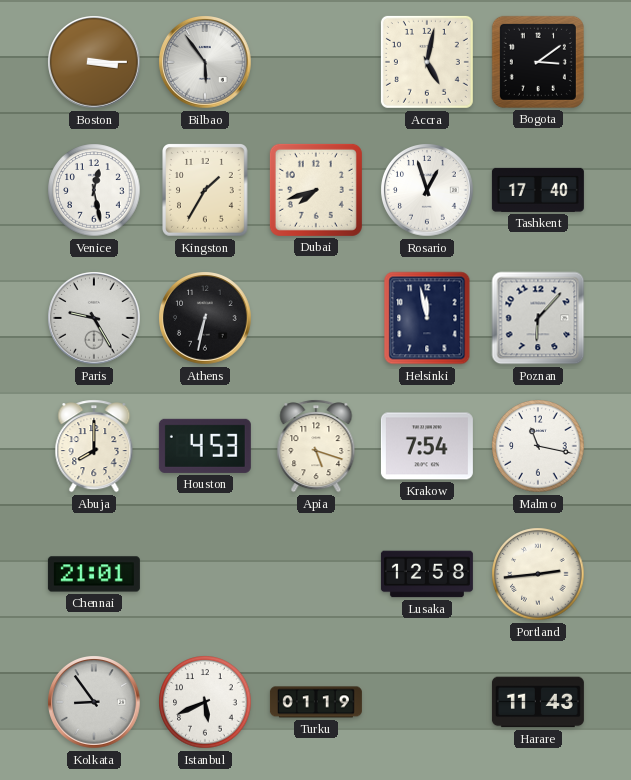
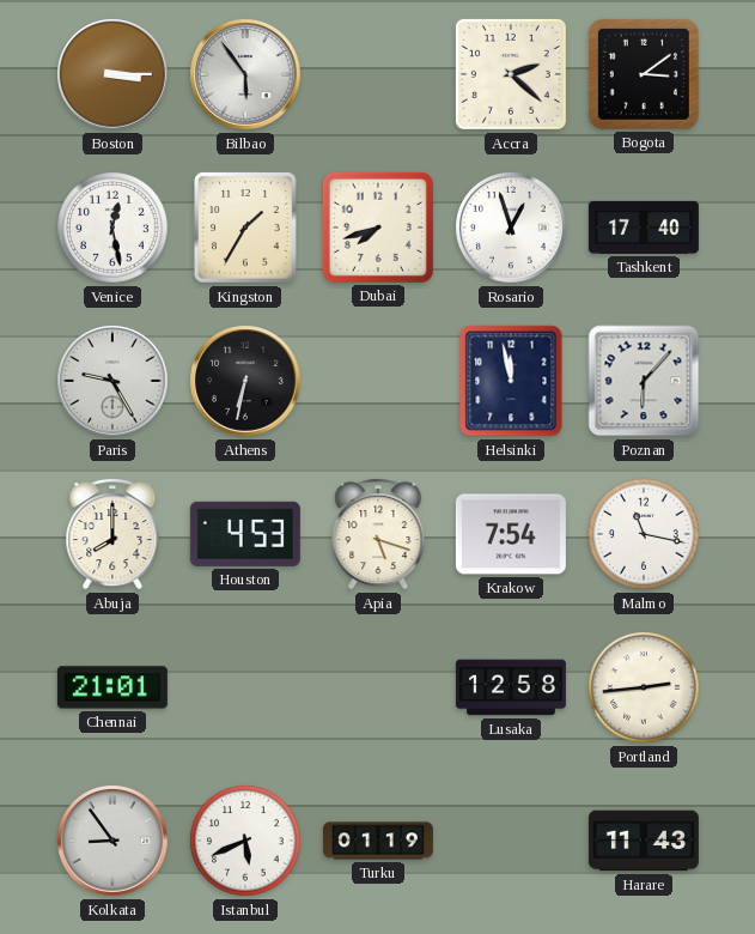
Accra: 5:02 -> 2:22 (511, 74)
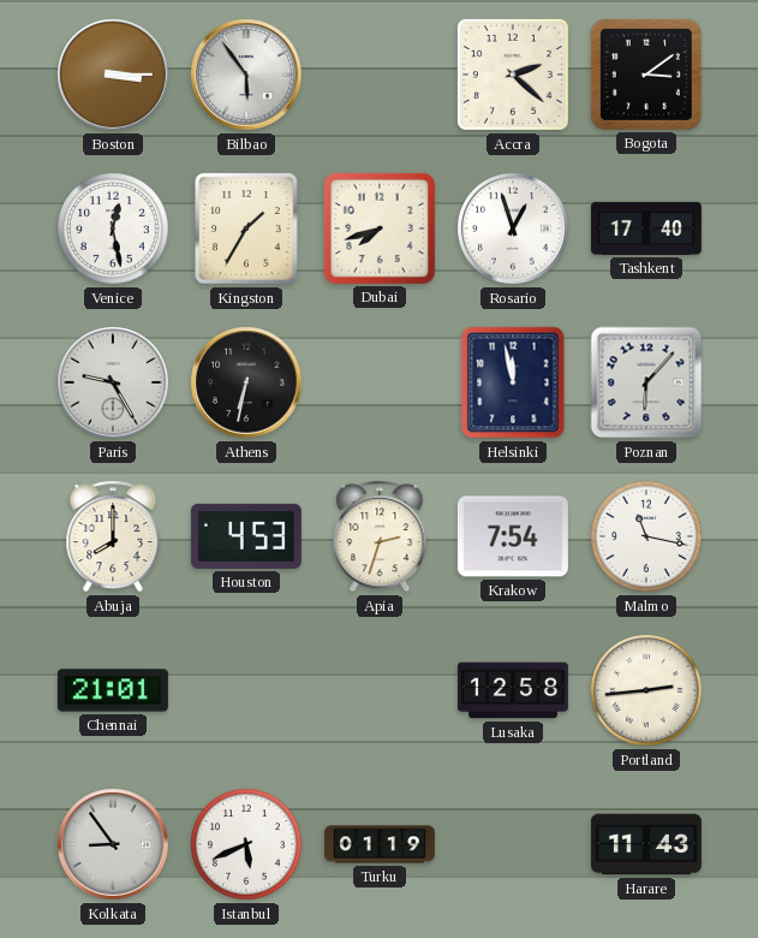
Apia: 5:18 -> 2:33 (380, 536)
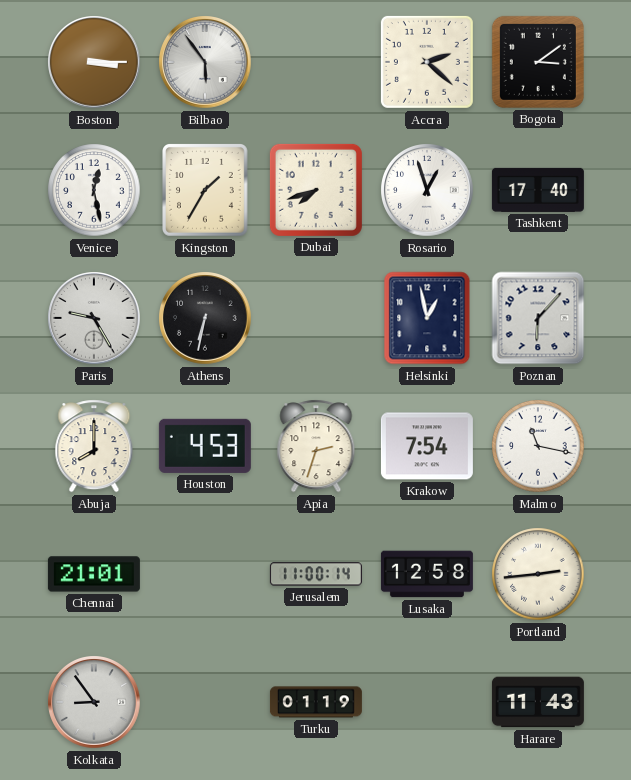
Helsinki: 11:58 -> 12:58 (427, 318)
Jerusalem: none -> 11:00 (316, 574)
Istanbul: 5:41 -> none (246, 844)
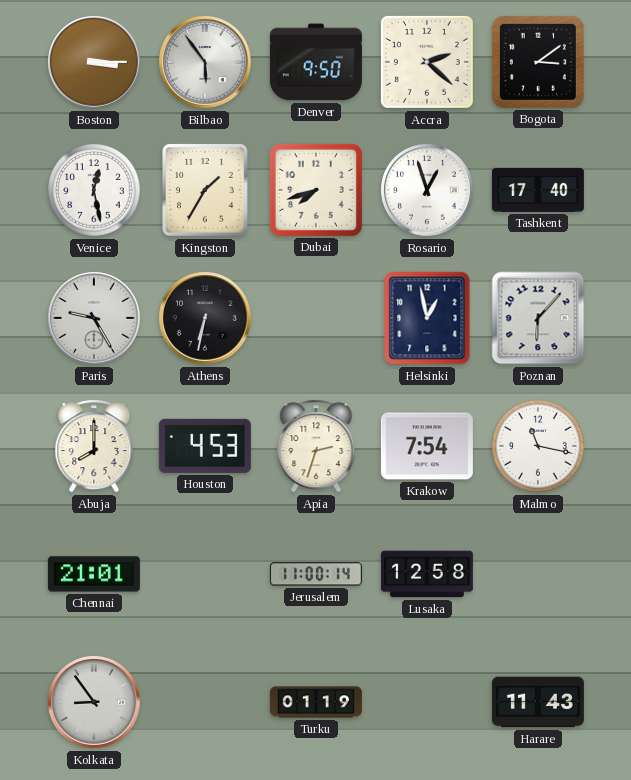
Denver: none -> 9:50 (316, 62)
Portland: 2:44 -> none (538, 574)
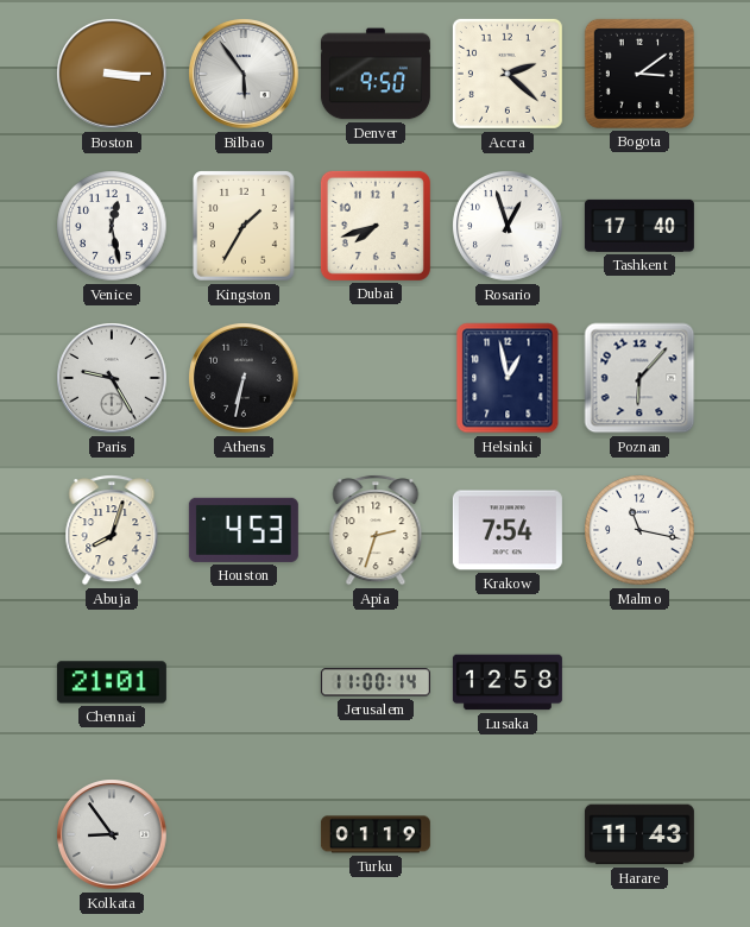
Abuja: 8:00 -> 8:03 (112, 530)
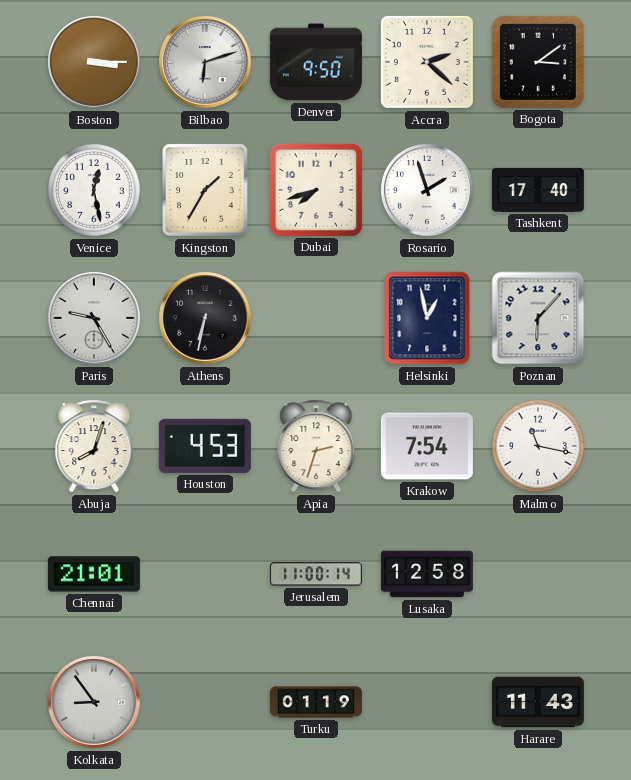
Bilbao: 5:54 -> 6:12 (205, 62)
Rosario: 12:57 -> 1:57 (427, 190)
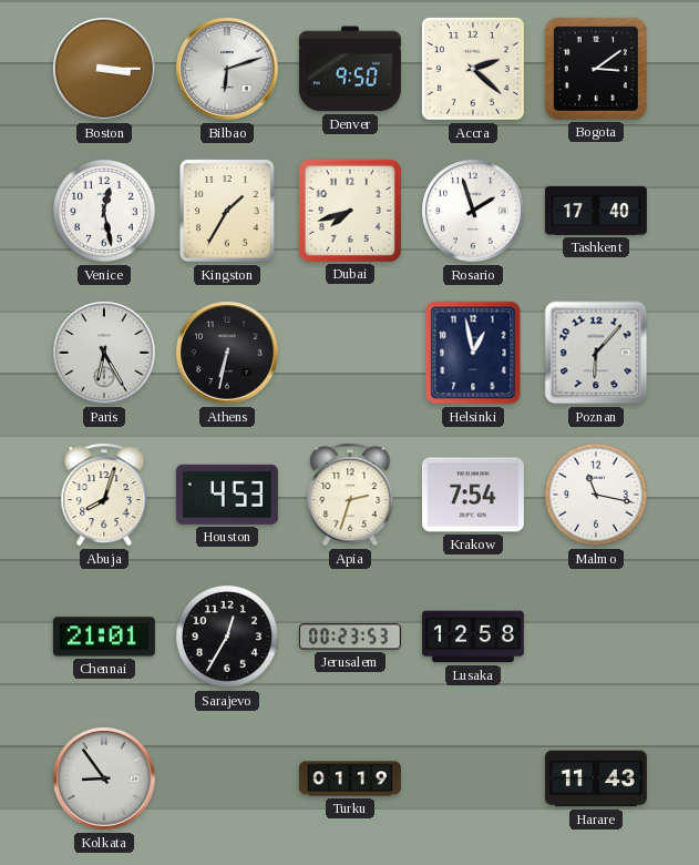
Paris: 9:25 -> 6:25 (104, 353)
Sarajevo: none -> 12:35 (227, 637)
Jerusalem: 11:00 -> 00:23 (350, 637)
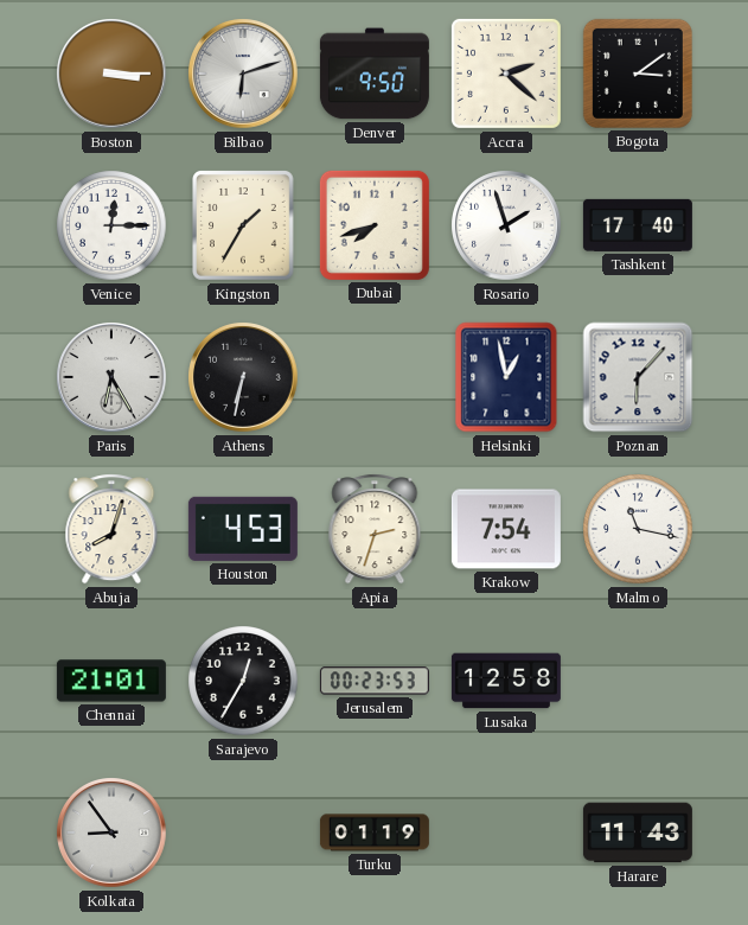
Venice: 12:28 -> 12:15 (111, 225)
